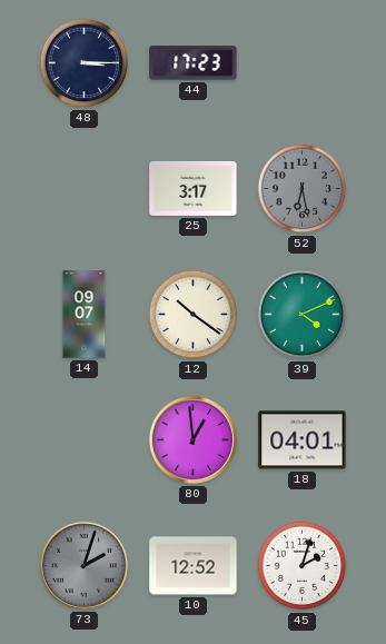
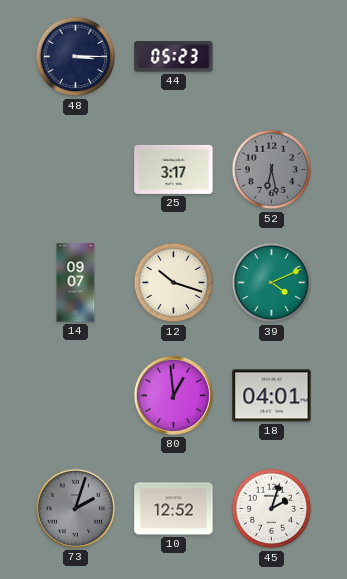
44: 17:23 -> 05:23 (174, 57)
12: 10:21 -> 10:18 (174, 283)
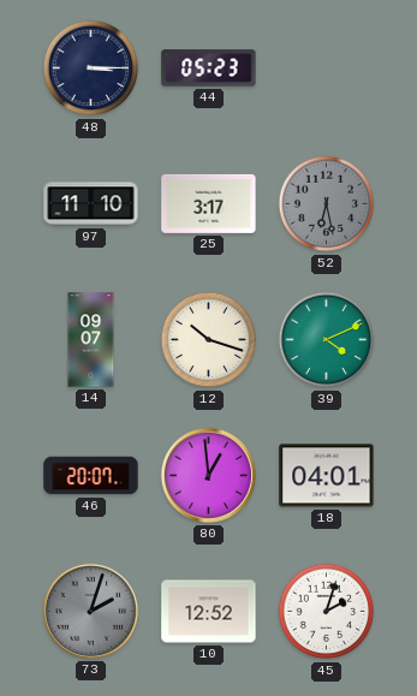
97: none -> 11:10 (91, 204)
46: none -> 20:07 (91, 476)
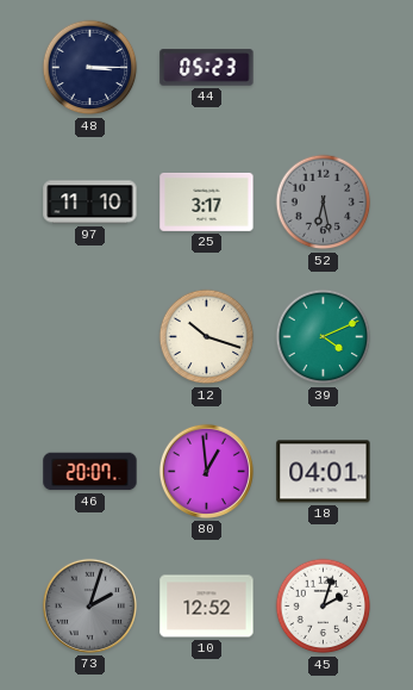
14: 09:07 -> none (91, 340)
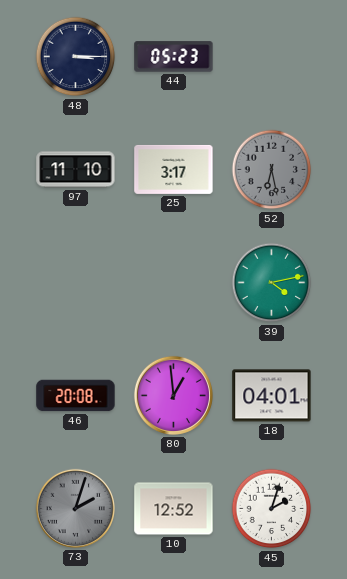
12: 10:18 -> none (207, 337)
39: 4:11 -> 4:13 (272, 283)
46: 20:07 -> 20:08 (76, 396)
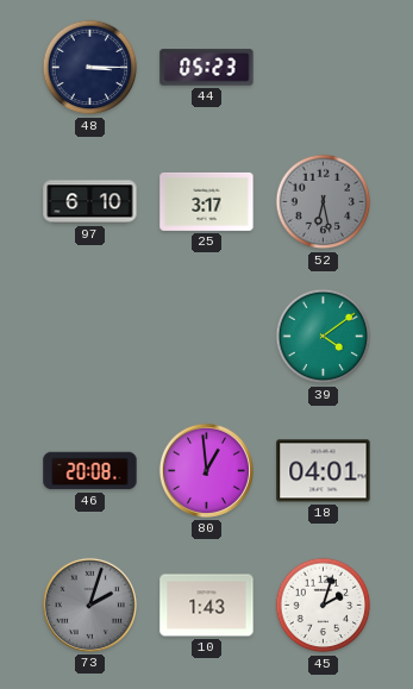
97: 11:10 -> 6:10 (90, 202)
39: 4:13 -> 4:09 (324, 337)
10: 12:52 -> 1:43 (207, 606)
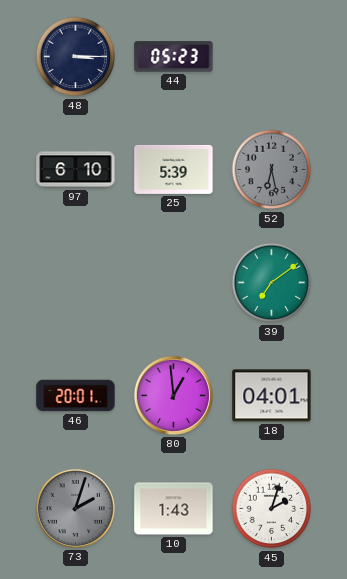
25: 3:17 -> 5:39 (174, 169)
39: 4:09 -> 7:09 (272, 283)
46: 20:08 -> 20:01 (76, 396)
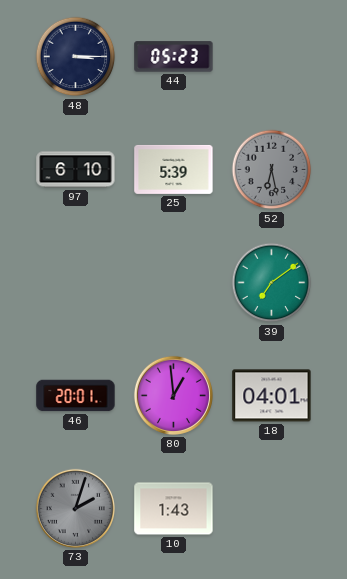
45: 2:03 -> none (272, 509)
